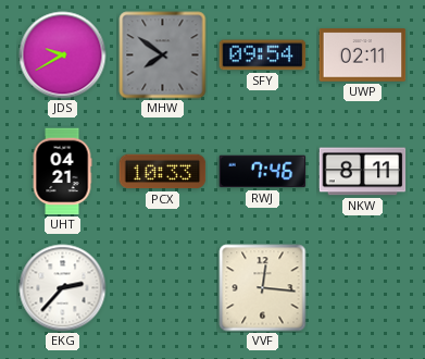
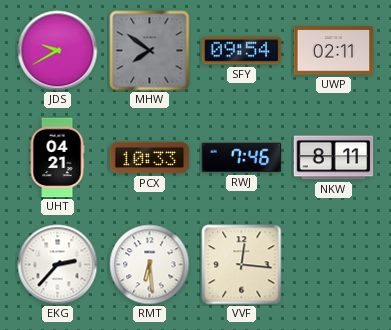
RMT: none -> 6:29 (150, 265)
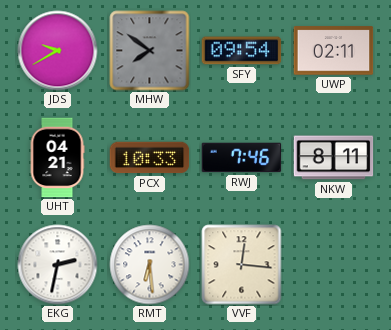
EKG: 2:37 -> 2:32 (58, 265)
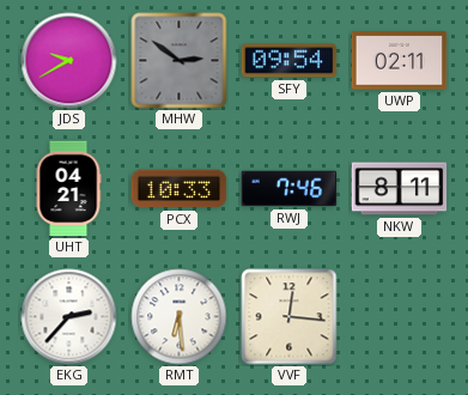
MHW: 7:51 -> 2:51 (180, 61)
EKG: 2:32 -> 2:37 (69, 317)
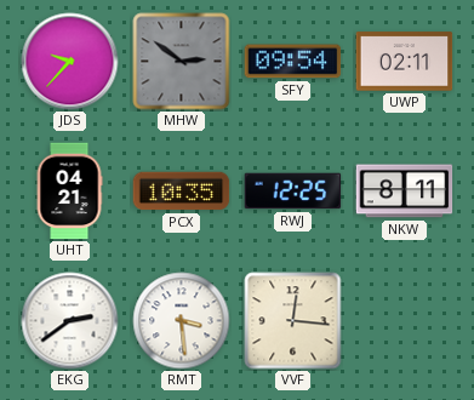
JDS: 9:40 -> 9:37 (70, 62)
PCX: 10:33 -> 10:35 (182, 192)
RWJ: 7:46 -> 12:25 (293, 192)
EKG: 2:37 -> 2:39 (70, 321)
RMT: 6:29 -> 3:29 (182, 321)
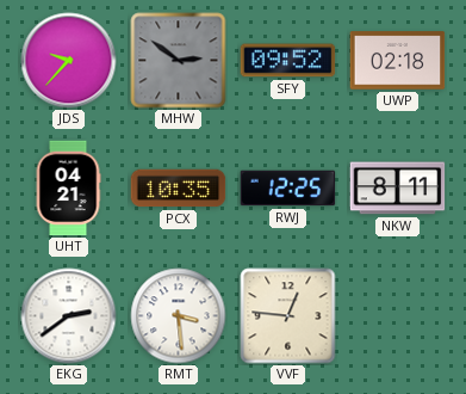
SFY: 09:54 -> 09:52 (288, 61)
UWP: 02:11 -> 02:18 (398, 61)
VVF: 12:16 -> 12:46 (288, 316)
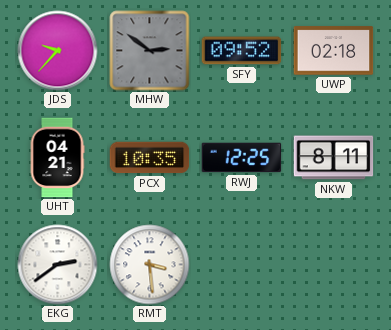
VVF: 12:46 -> none (288, 316)
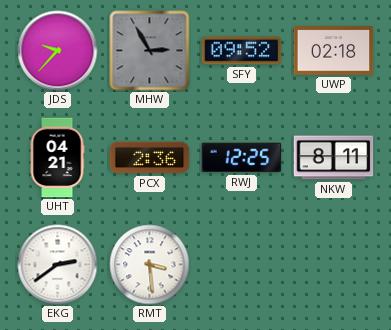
MHW: 2:51 -> 2:55 (150, 51)
PCX: 10:35 -> 2:36 (150, 158)
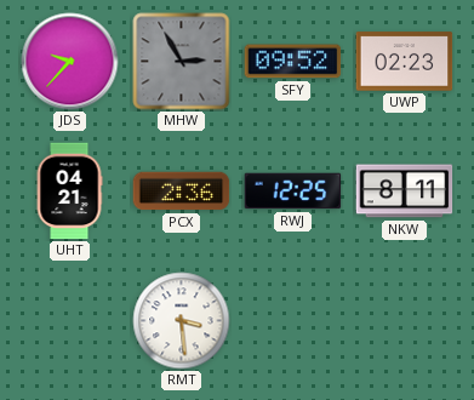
UWP: 02:18 -> 02:23 (405, 62)
EKG: 2:39 -> none (58, 265)
